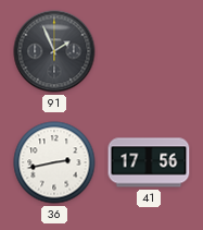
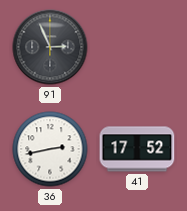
91: 1:56 -> 2:56 (50, 47)
41: 17:56 -> 17:52 (137, 149)
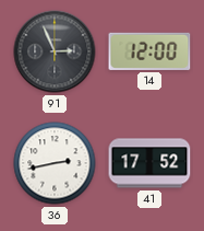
14: none -> 12:00 (149, 51)
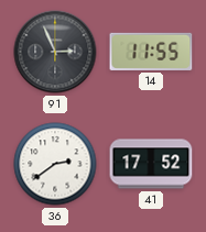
14: 12:00 -> 11:55 (151, 52)
36: 2:43 -> 2:39 (55, 164)
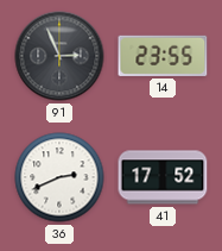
14: 11:55 -> 23:55 (163, 56)
36: 2:39 -> 2:41 (59, 177)
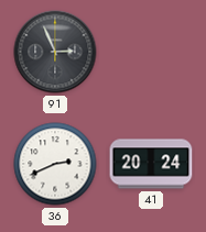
14: 23:55 -> none (163, 56)
41: 17:52 -> 20:24 (151, 164)
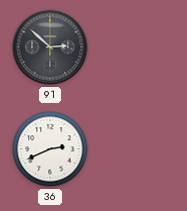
91: 2:56 -> 2:52 (50, 47)
41: 20:24 -> none (151, 164)
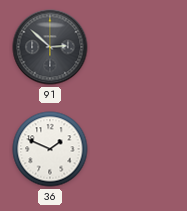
36: 2:41 -> 1:49 (50, 149)
